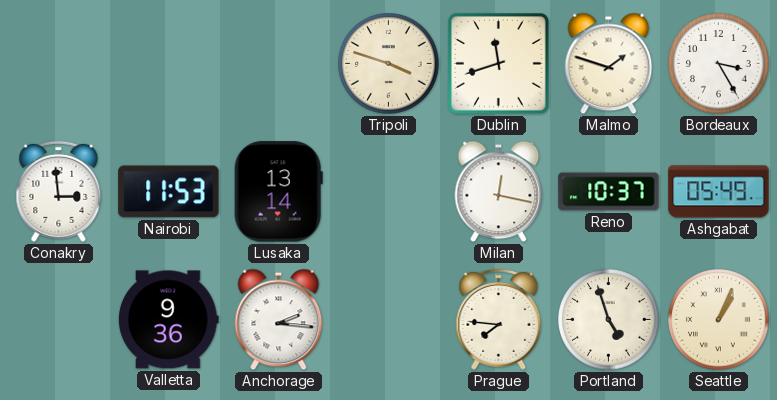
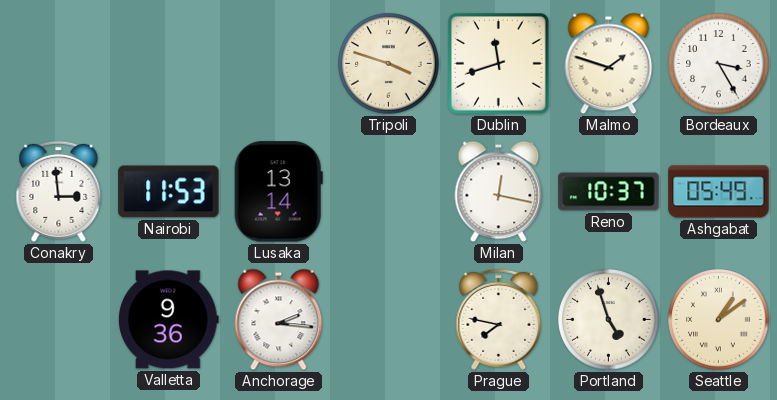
Prague: 7:46 -> 7:47 (499, 319)
Seattle: 1:04 -> 1:09 (719, 320)
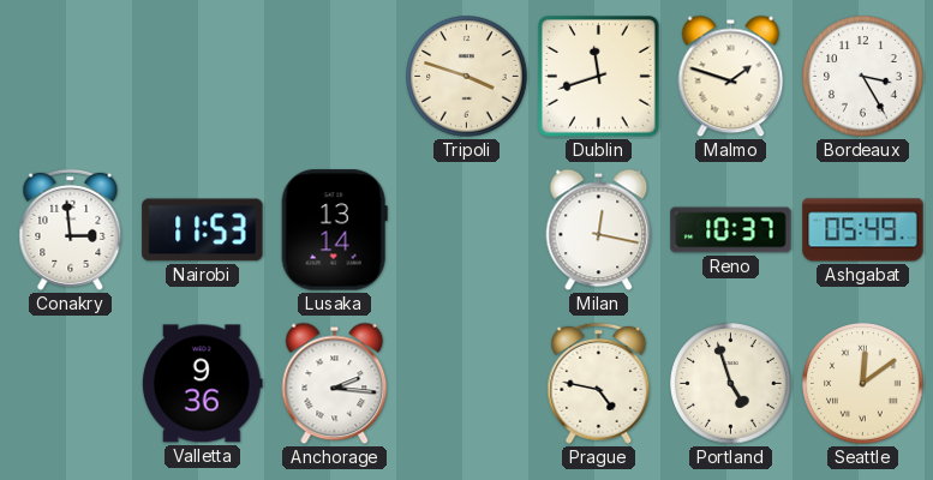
Prague: 7:47 -> 4:47 (599, 383)
Seattle: 1:09 -> 12:09 (863, 384)
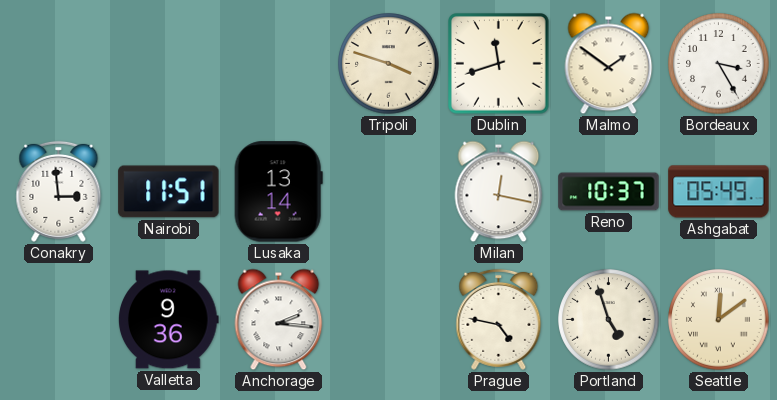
Malmo: 1:48 -> 1:51 (609, 64)
Nairobi: 11:53 -> 11:51 (169, 192)
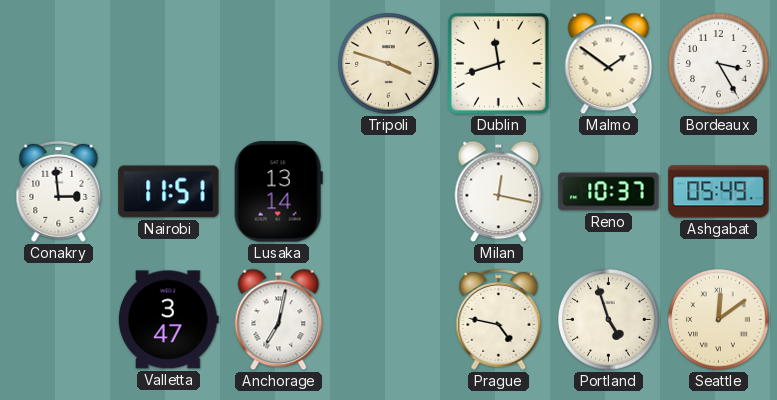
Valletta: 9:36 -> 3:47 (169, 320)
Anchorage: 2:16 -> 7:02 (279, 320)
